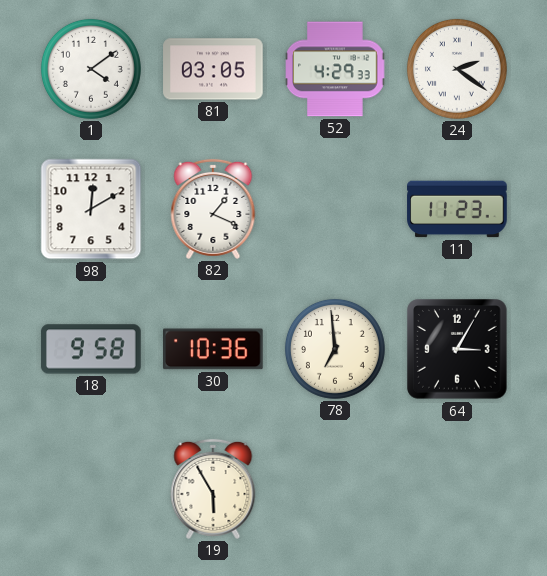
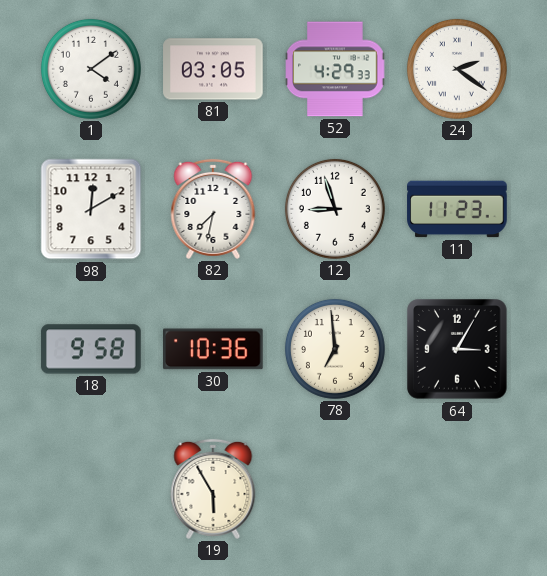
82: 1:19 -> 7:32 (213, 209)
12: none -> 8:57 (335, 209)
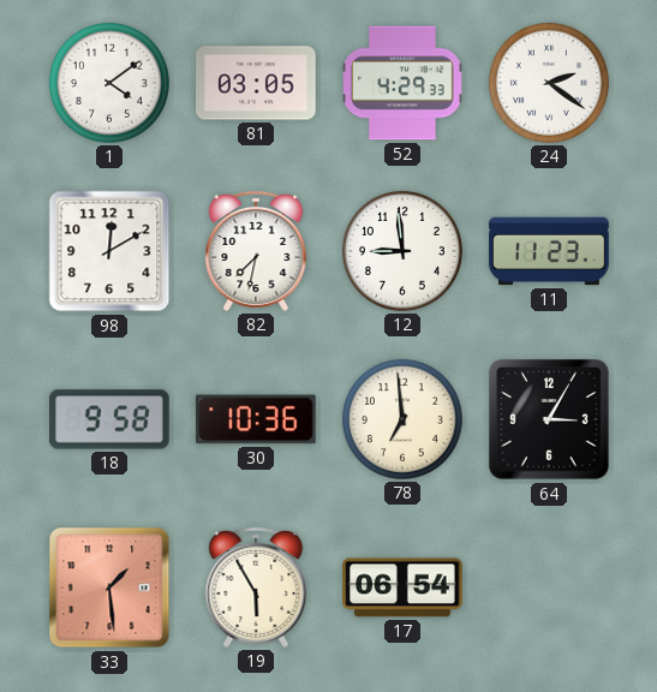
12: 8:57 -> 8:59 (402, 251)
33: none -> 1:29 (109, 587)
17: none -> 06:54 (402, 587)
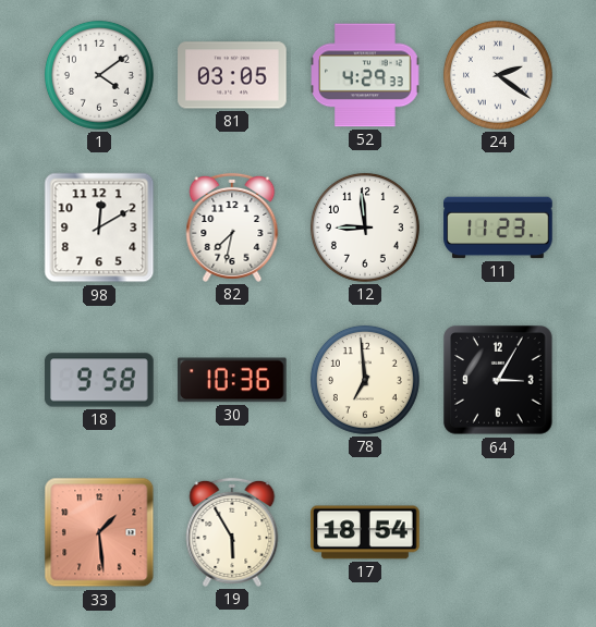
17: 06:54 -> 18:54 (365, 532)
